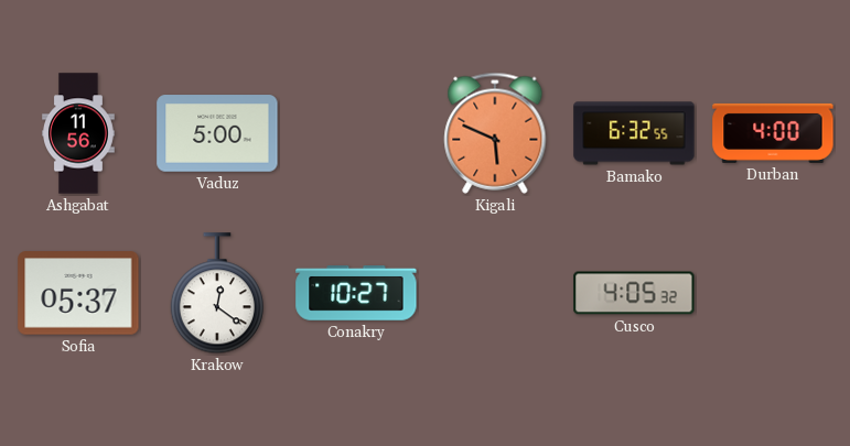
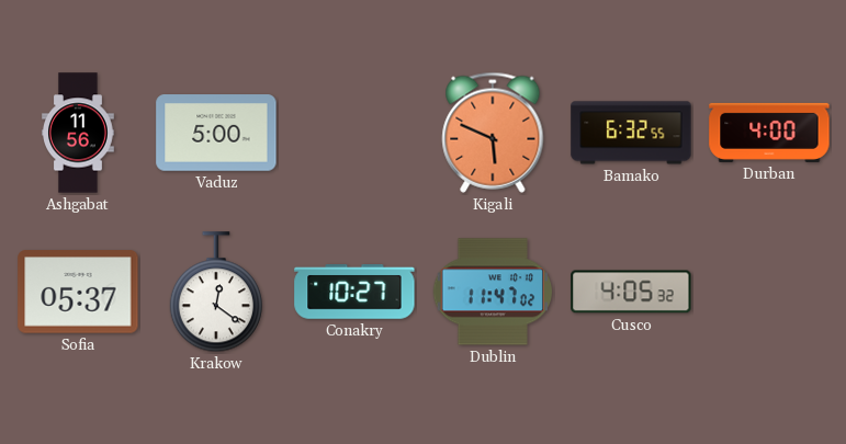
Dublin: none -> 11:47 (492, 292)
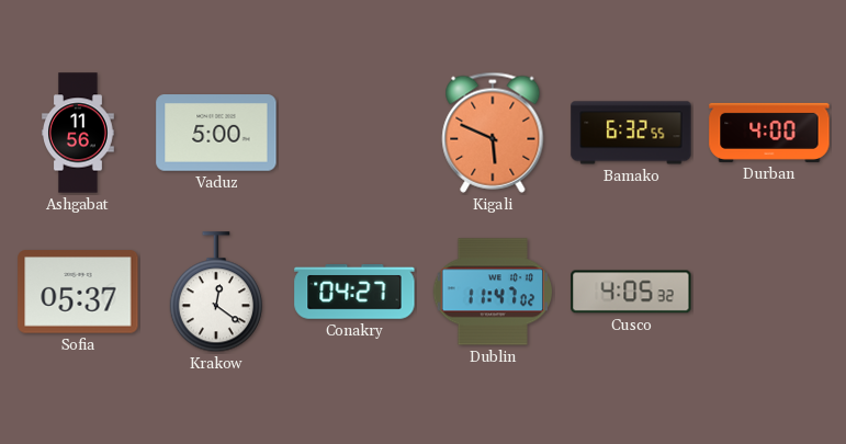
Conakry: 10:27 -> 04:27 (354, 292)
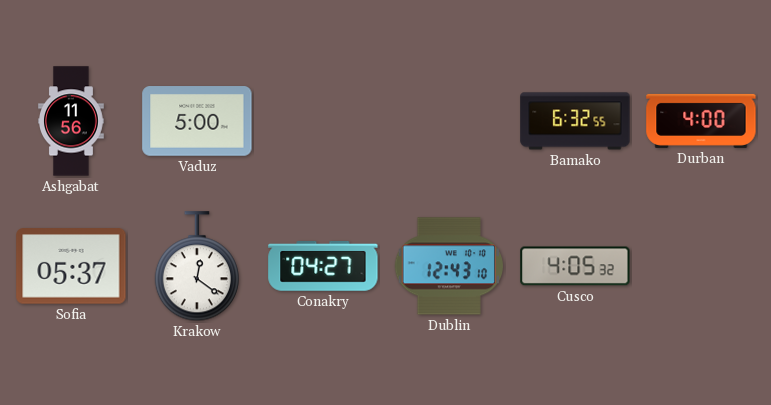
Kigali: 5:49 -> none (493, 133)
Dublin: 11:47 -> 12:43 (448, 266)
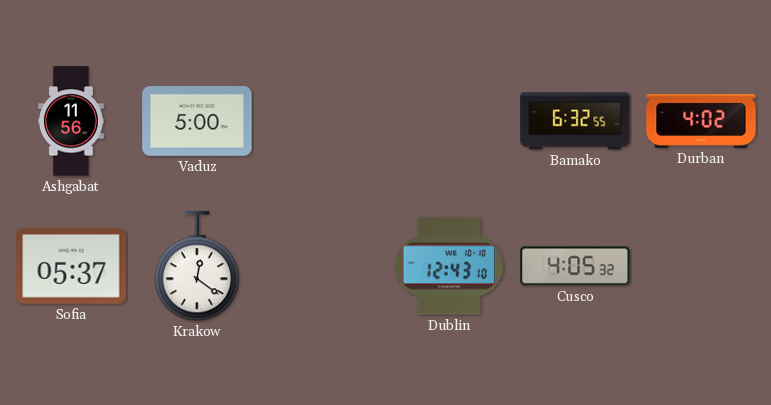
Durban: 4:00 -> 4:02 (701, 121)
Conakry: 04:27 -> none (323, 266)
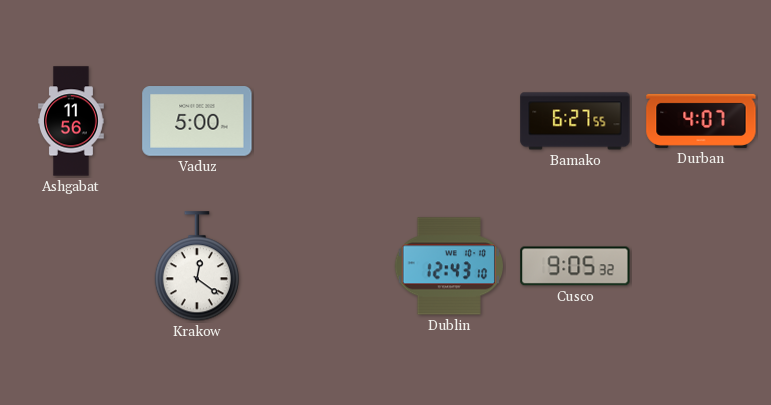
Bamako: 6:32 -> 6:27 (575, 121)
Durban: 4:02 -> 4:07 (701, 121)
Sofia: 05:37 -> none (71, 266)
Cusco: 4:05 -> 9:05 (575, 266)
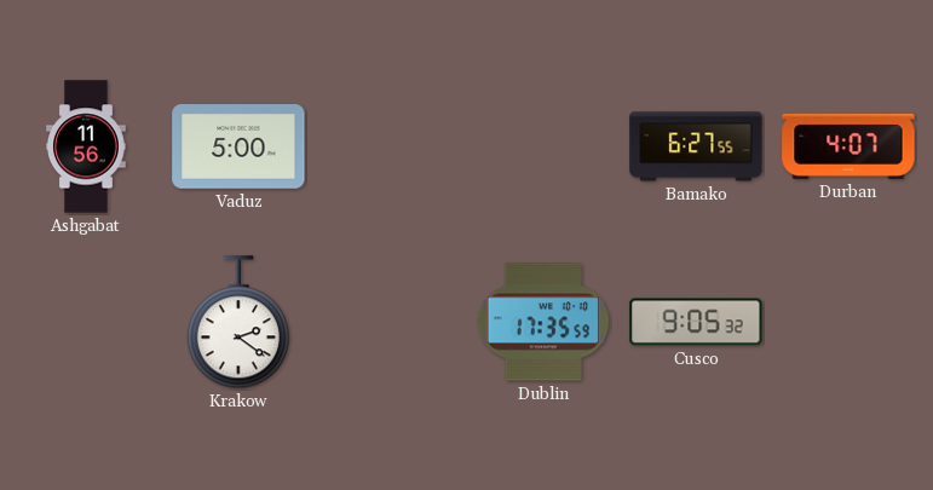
Krakow: 12:21 -> 2:21 (238, 323)
Dublin: 12:43 -> 17:35 (542, 322)
